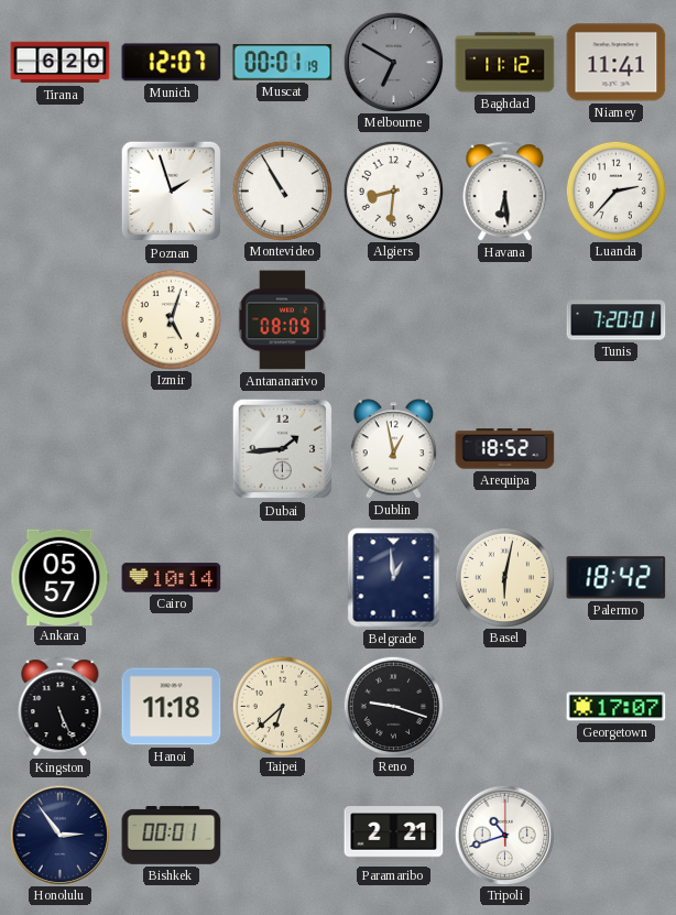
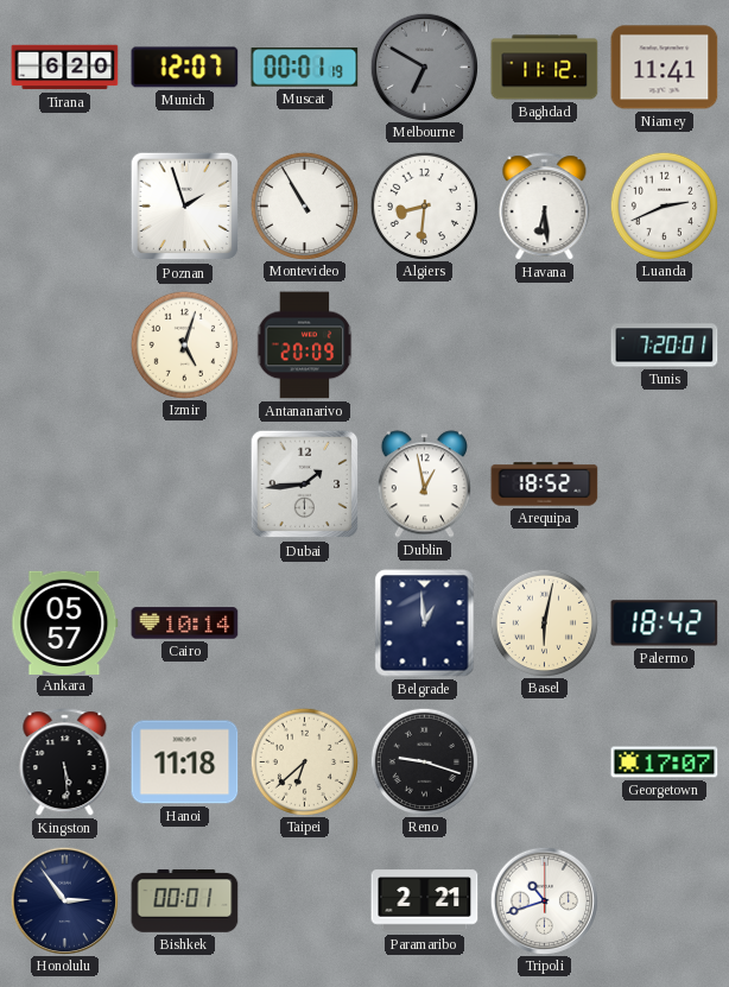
Luanda: 2:37 -> 2:41 (664, 205)
Antananarivo: 08:09 -> 20:09 (305, 346)
Kingston: 5:26 -> 5:29 (65, 763)
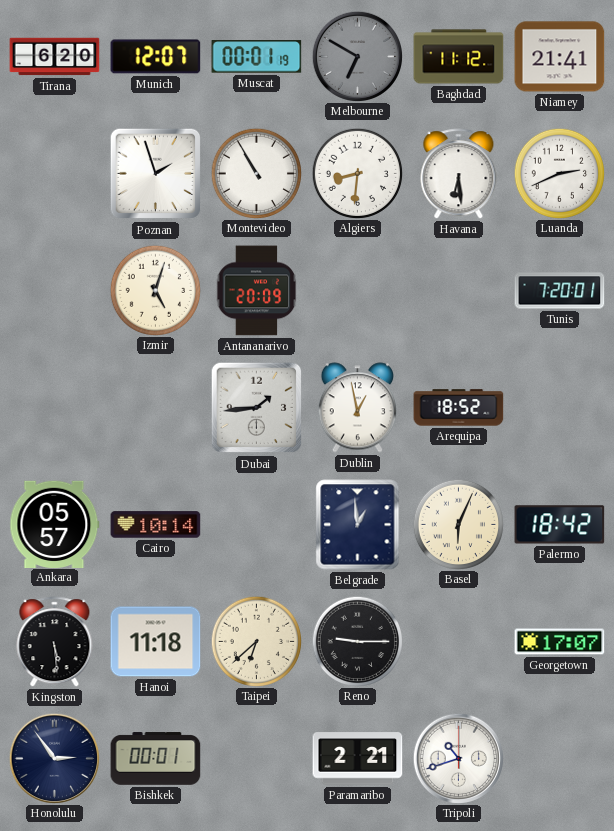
Niamey: 11:41 -> 21:41 (560, 57)
Basel: 6:02 -> 6:04 (458, 524)
Reno: 9:18 -> 9:15 (357, 641)
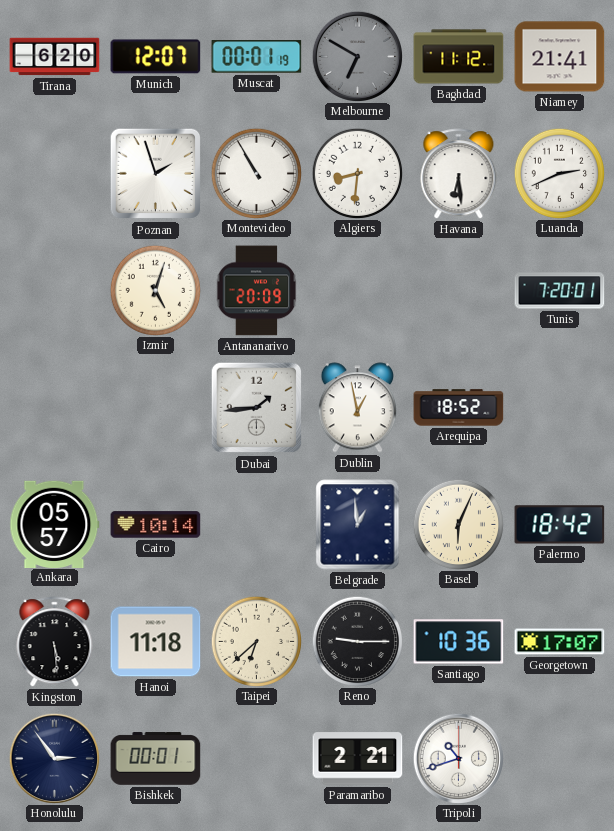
Santiago: none -> 10:36 (459, 642)
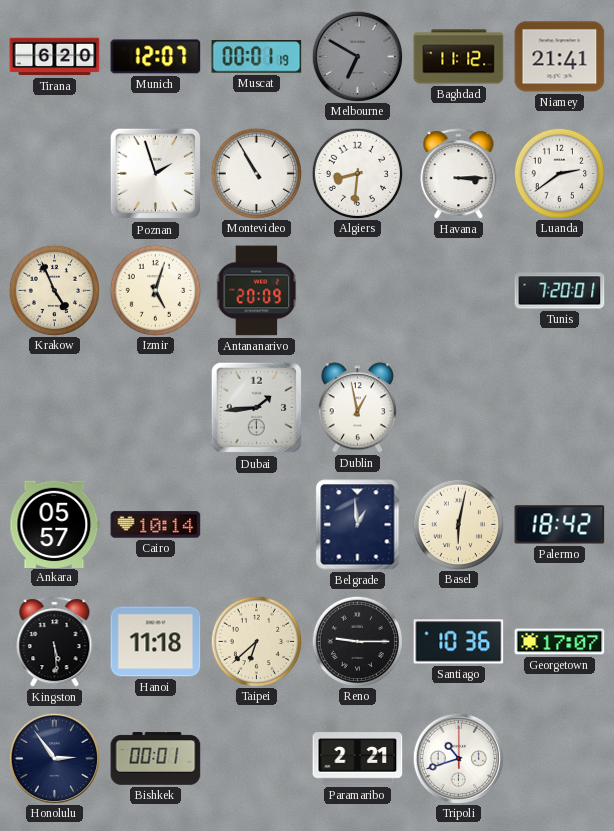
Havana: 6:29 -> 3:15 (459, 174)
Luanda: 2:41 -> 2:39 (559, 173)
Krakow: none -> 4:56 (54, 290)
Arequipa: 18:52 -> none (459, 408)
Basel: 6:04 -> 6:02 (458, 524)
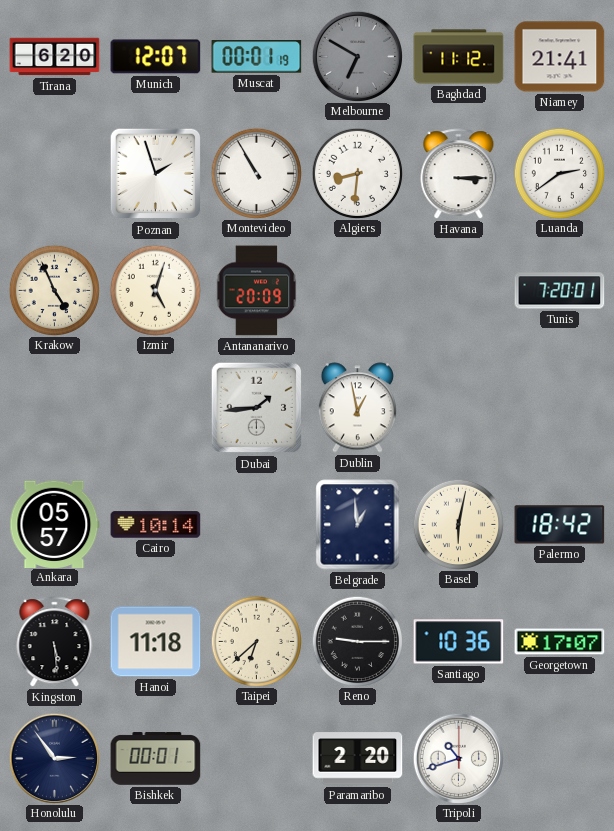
Paramaribo: 2:21 -> 2:20 (358, 759)
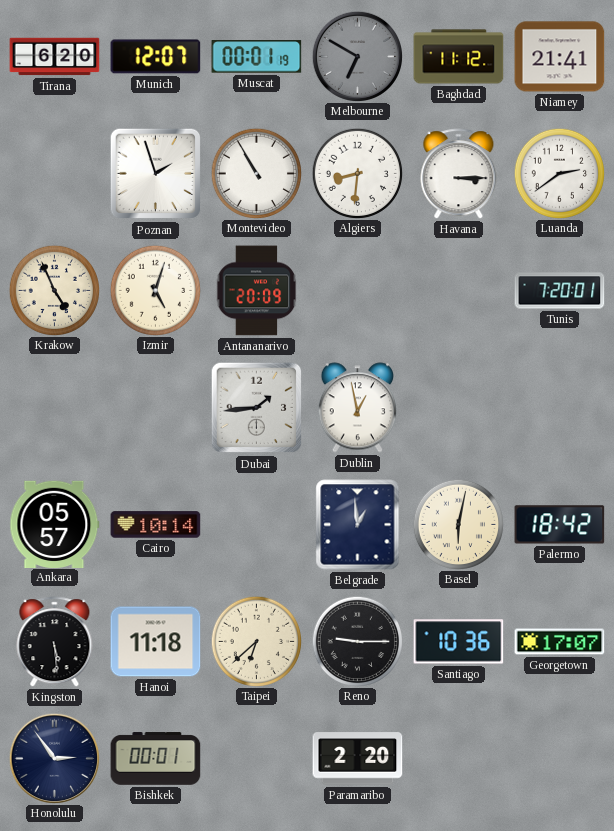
Tripoli: 10:42 -> none (458, 758)
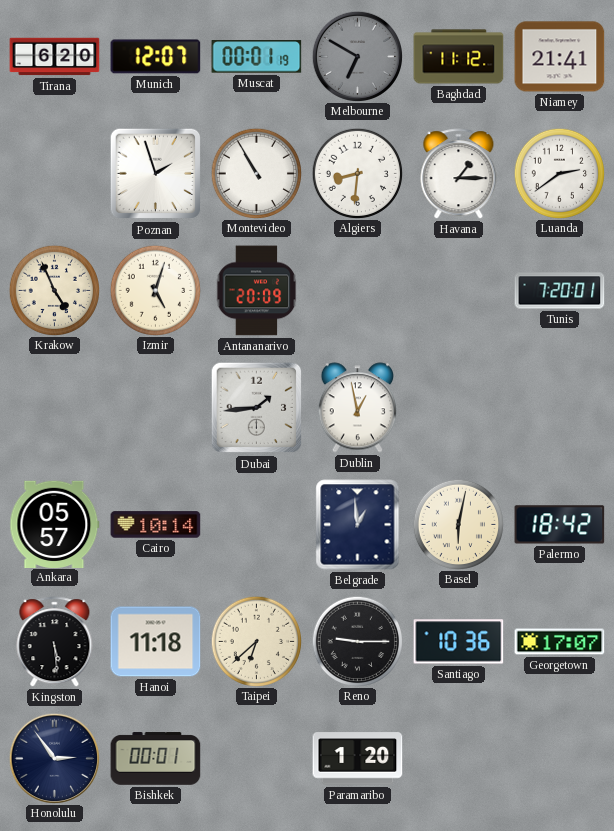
Havana: 3:15 -> 1:15 (459, 174)
Paramaribo: 2:20 -> 1:20 (358, 759)
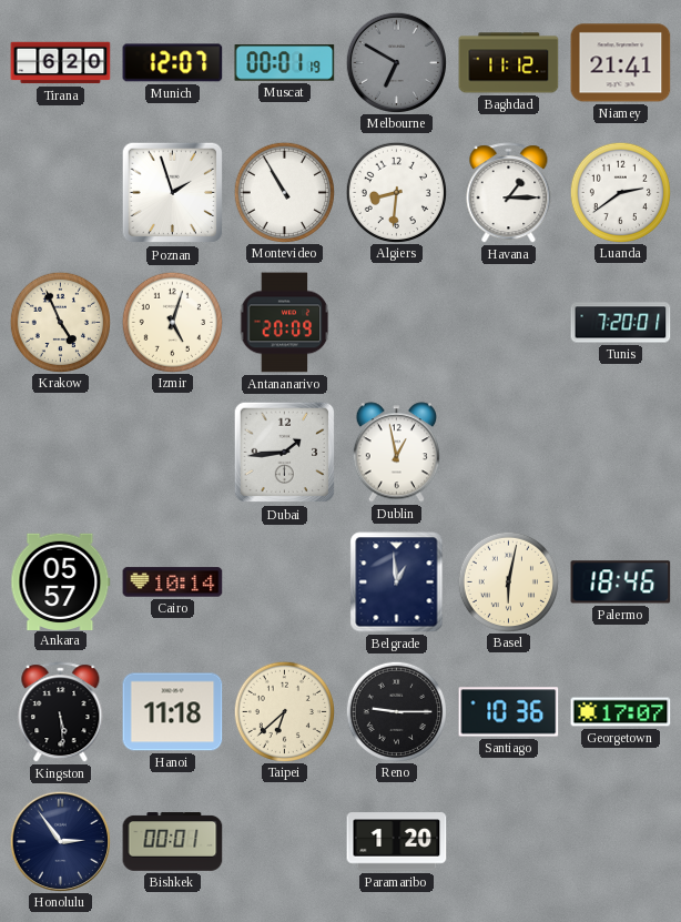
Palermo: 18:42 -> 18:46 (621, 582)
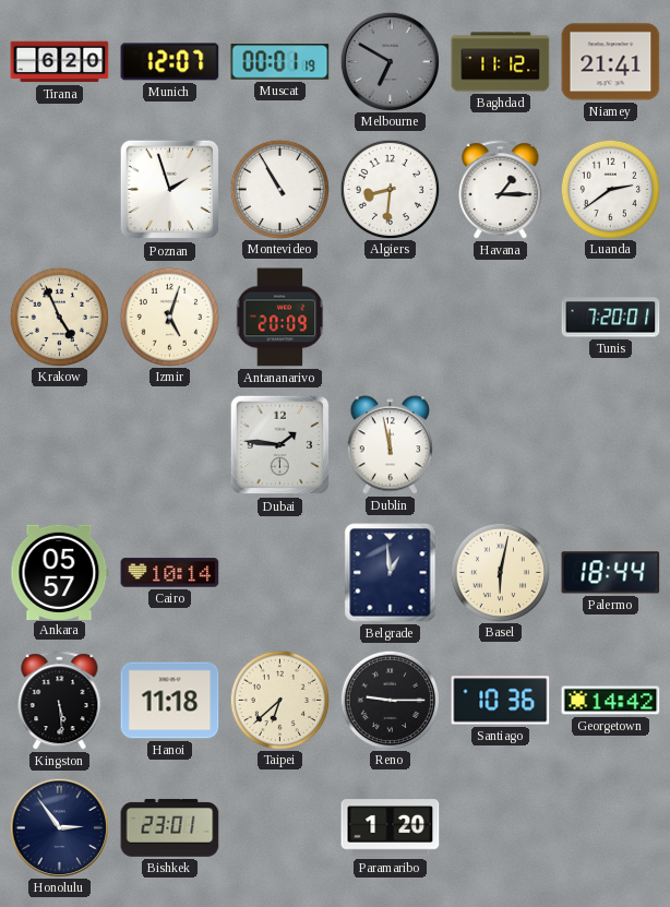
Dubai: 1:44 -> 1:46 (280, 445)
Dublin: 12:58 -> 11:58 (390, 445)
Palermo: 18:46 -> 18:44 (611, 573)
Georgetown: 17:07 -> 14:42 (611, 701)
Bishkek: 00:01 -> 23:01 (170, 828)
